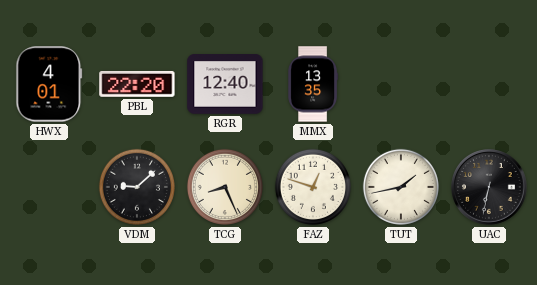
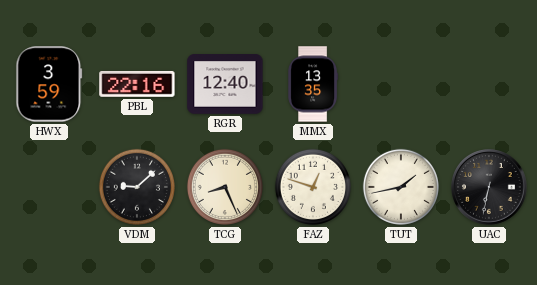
HWX: 4:01 -> 3:59 (49, 84)
PBL: 22:20 -> 22:16 (137, 84)
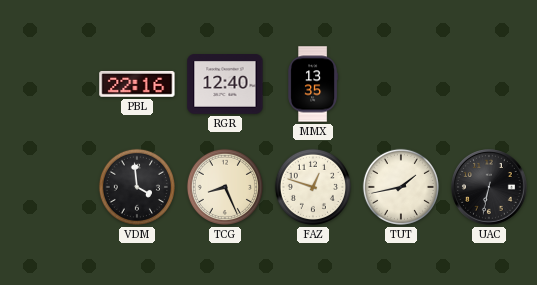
HWX: 3:59 -> none (49, 84)
VDM: 9:08 -> 3:59 (137, 187)
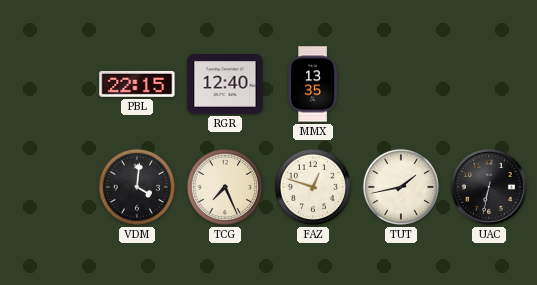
PBL: 22:16 -> 22:15 (137, 84)
VDM: 3:59 -> 4:01 (137, 187)
TCG: 8:26 -> 7:26 (225, 187)
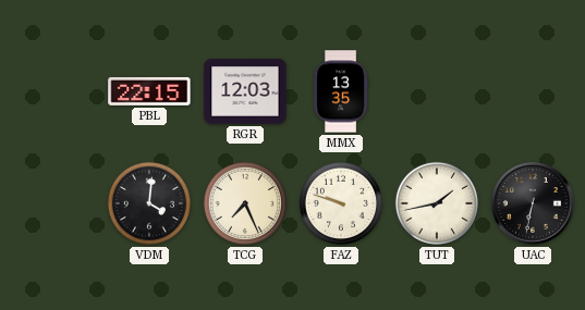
RGR: 12:40 -> 12:03 (245, 91)
FAZ: 12:48 -> 9:48 (341, 203)
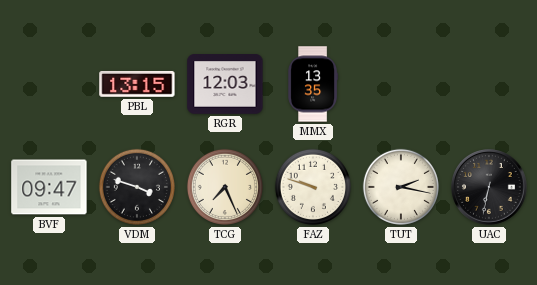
PBL: 22:15 -> 13:15 (137, 84)
BVF: none -> 09:47 (49, 187)
VDM: 4:01 -> 3:48 (137, 187)
TUT: 1:43 -> 2:17 (401, 187)
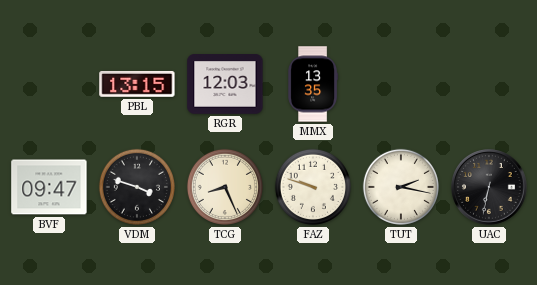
TCG: 7:26 -> 8:26 (225, 187)
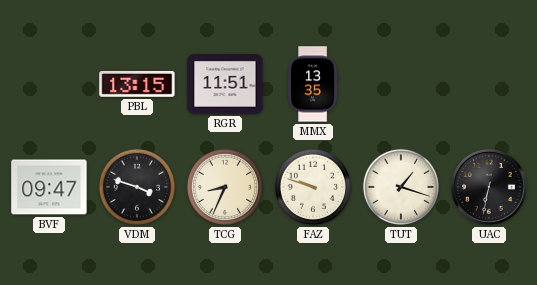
RGR: 12:03 -> 11:51 (225, 84)
TCG: 8:26 -> 8:34 (225, 187)
TUT: 2:17 -> 1:18 (401, 187)
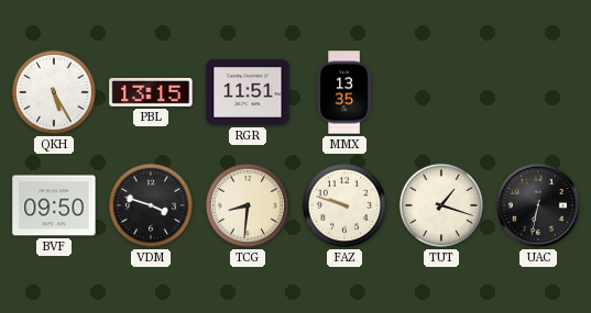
QKH: none -> 5:25 (54, 92)
BVF: 09:47 -> 09:50 (54, 205)
TCG: 8:34 -> 8:31 (248, 205)
